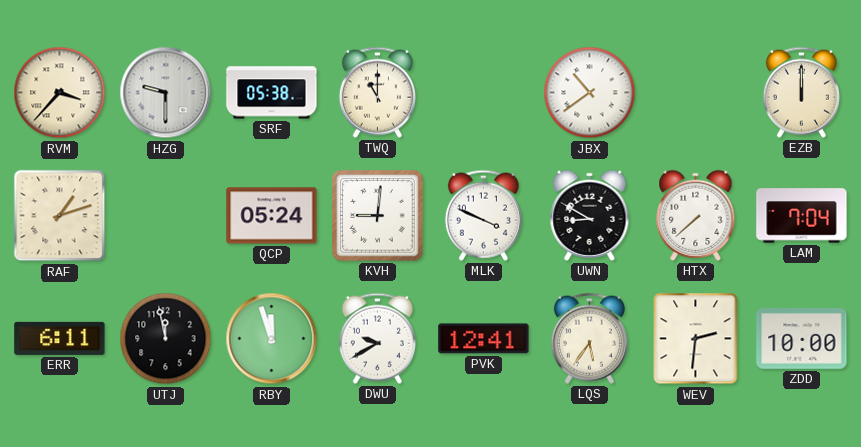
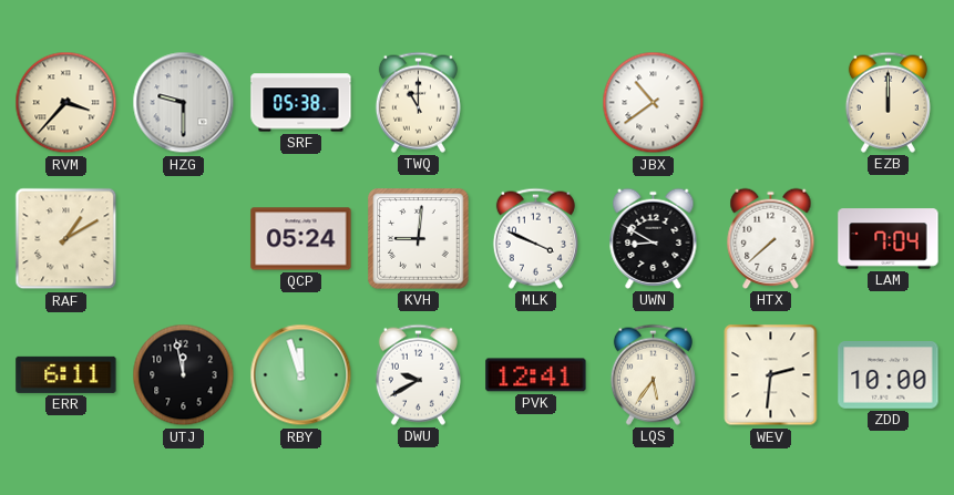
RAF: 1:12 -> 1:10 (66, 239)
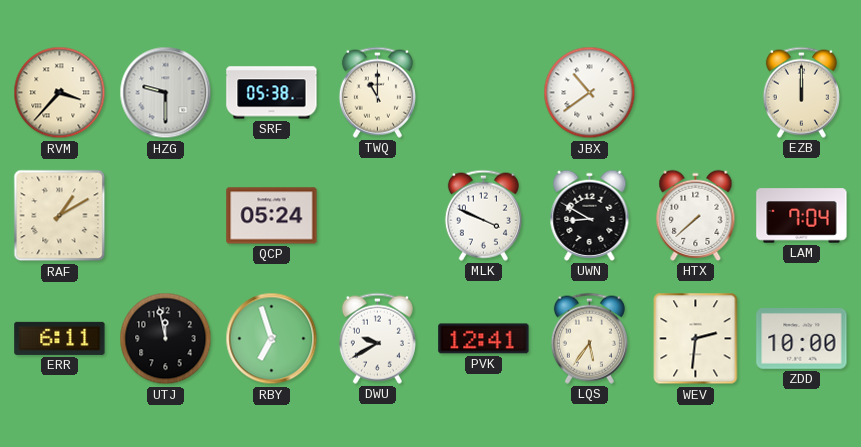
KVH: 9:01 -> none (419, 239)
RBY: 11:57 -> 6:57 (272, 339)
